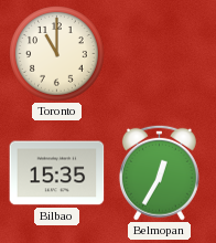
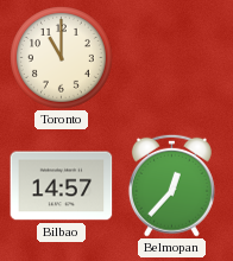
Bilbao: 15:35 -> 14:57 (62, 186)
Belmopan: 12:35 -> 12:37 (171, 185)
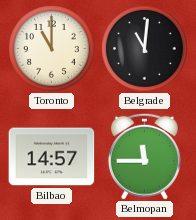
Belgrade: none -> 11:01 (145, 49)
Belmopan: 12:37 -> 11:45 (144, 156)
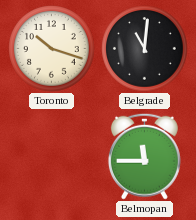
Toronto: 11:00 -> 10:18 (52, 49)
Bilbao: 14:57 -> none (52, 157)
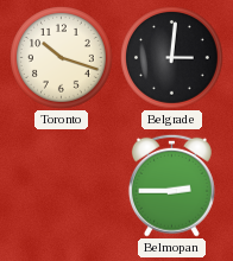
Belgrade: 11:01 -> 3:01 (172, 58)
Belmopan: 11:45 -> 2:45 (171, 185)
